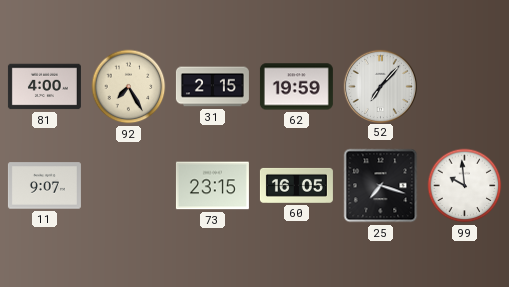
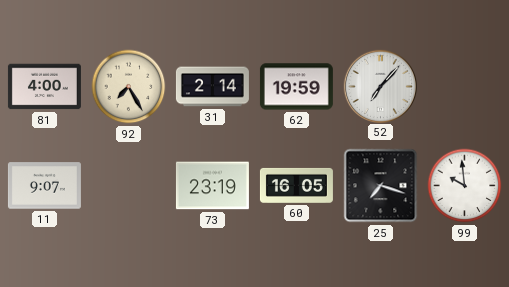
31: 2:15 -> 2:14 (212, 87)
73: 23:15 -> 23:19 (212, 186)
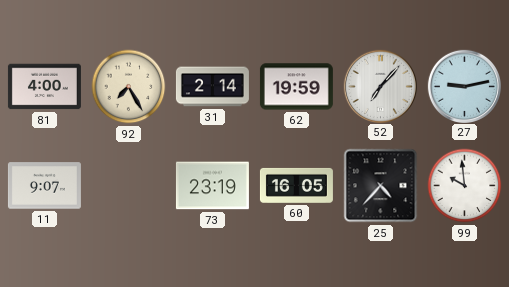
27: none -> 9:13 (464, 86)
25: 7:18 -> 4:37 (381, 186)
